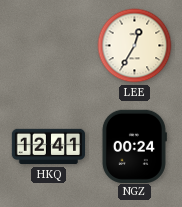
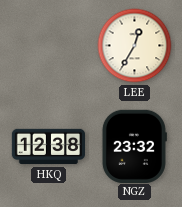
HKQ: 12:41 -> 12:38 (49, 147)
NGZ: 00:24 -> 23:32 (134, 146)
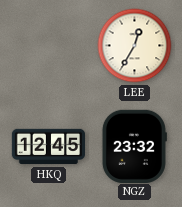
HKQ: 12:38 -> 12:45 (49, 147)
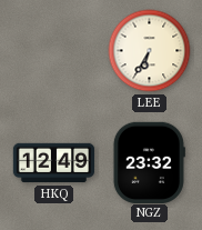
LEE: 12:35 -> 6:35 (150, 51)
HKQ: 12:45 -> 12:49 (54, 163)
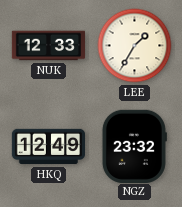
NUK: none -> 12:33 (49, 46)
LEE: 6:35 -> 1:35 (135, 46)
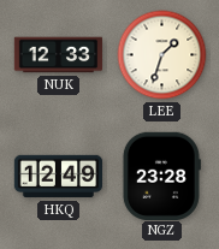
LEE: 1:35 -> 1:33 (162, 55)
NGZ: 23:32 -> 23:28 (161, 176)
